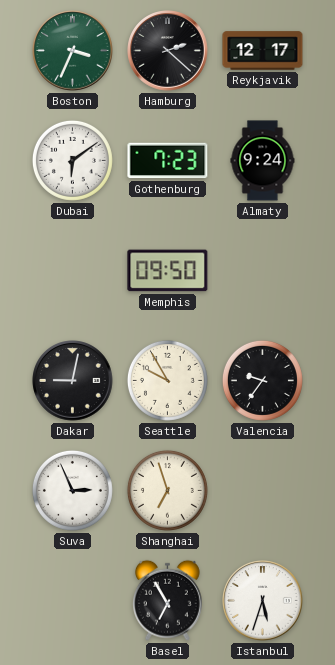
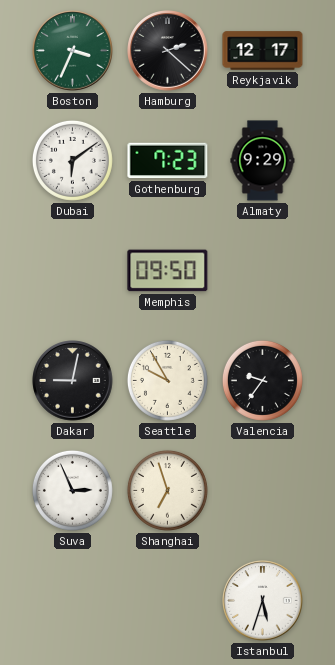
Almaty: 9:24 -> 9:29 (263, 161)
Basel: 6:55 -> none (168, 600)
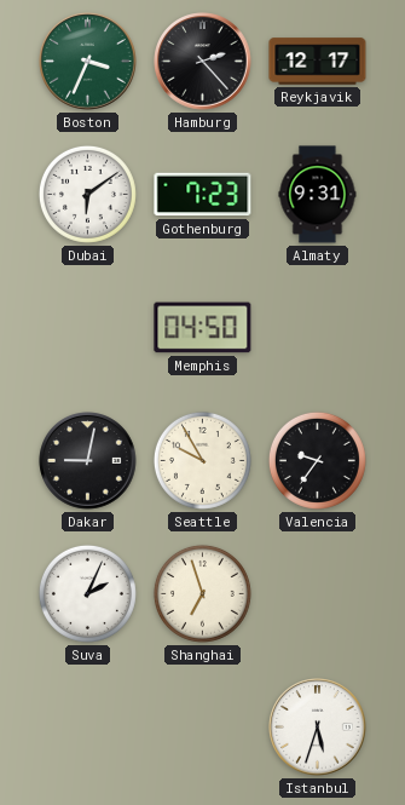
Hamburg: 2:22 -> 2:23 (203, 62)
Almaty: 9:29 -> 9:31 (318, 195)
Memphis: 09:50 -> 04:50 (203, 328)
Suva: 2:56 -> 2:04 (87, 593)
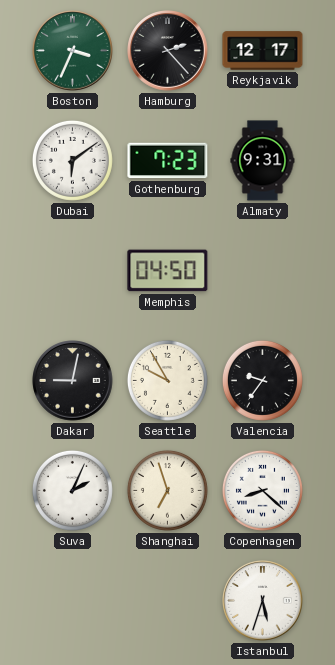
Copenhagen: none -> 8:22 (262, 490)
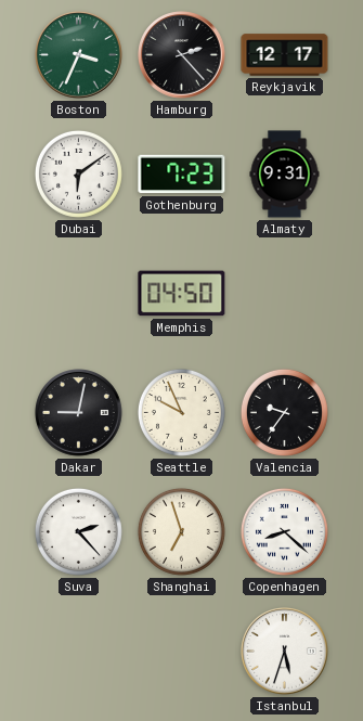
Seattle: 9:55 -> 9:56 (181, 412)
Suva: 2:04 -> 2:23 (78, 531)
